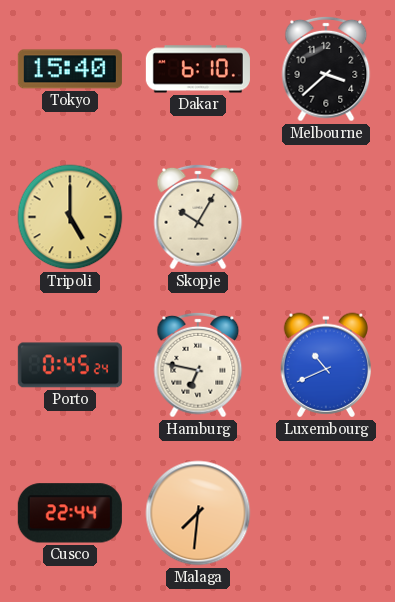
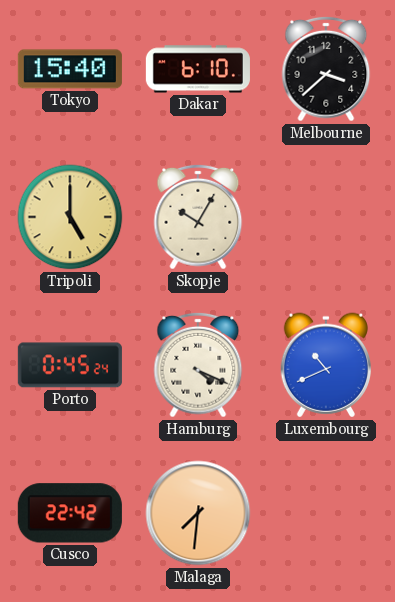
Hamburg: 6:47 -> 4:19 (198, 365)
Cusco: 22:44 -> 22:42 (70, 513)
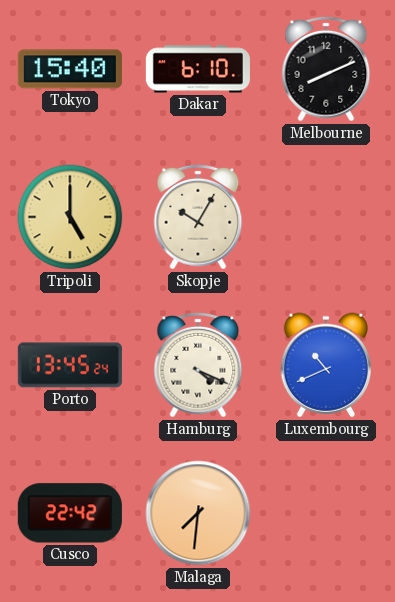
Melbourne: 3:38 -> 8:11 (326, 69)
Porto: 0:45 -> 13:45 (70, 365)
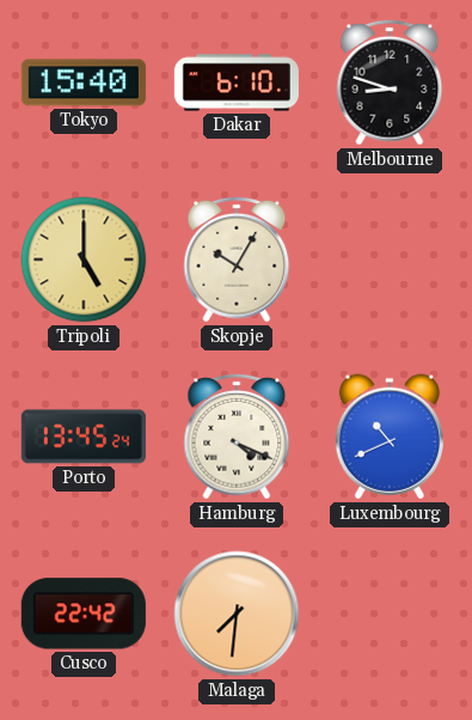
Melbourne: 8:11 -> 8:48 (390, 83)
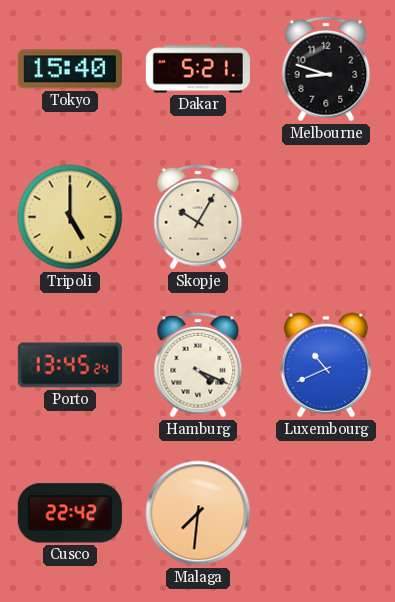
Dakar: 6:10 -> 5:21 (198, 69)
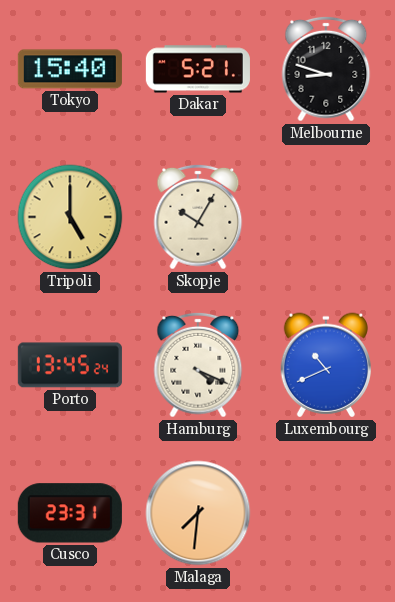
Cusco: 22:42 -> 23:31 (70, 513)
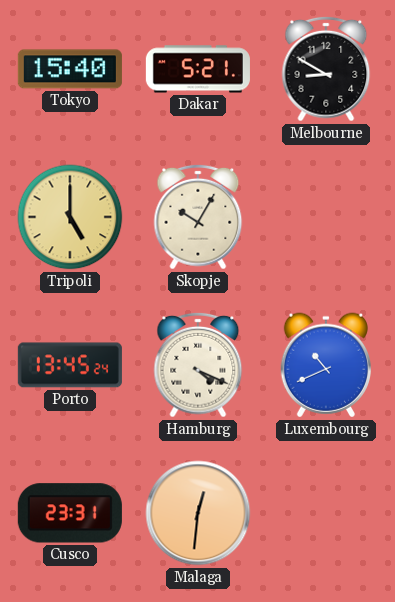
Melbourne: 8:48 -> 8:50 (326, 69)
Malaga: 7:31 -> 12:31 (198, 513)
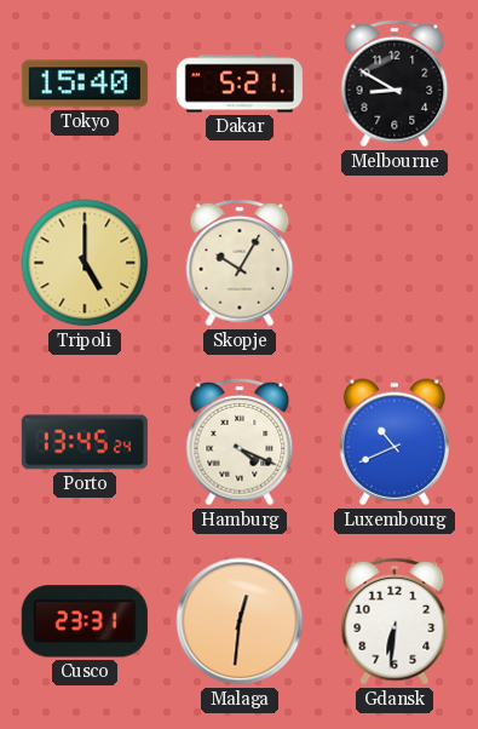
Gdansk: none -> 6:31 (395, 621)
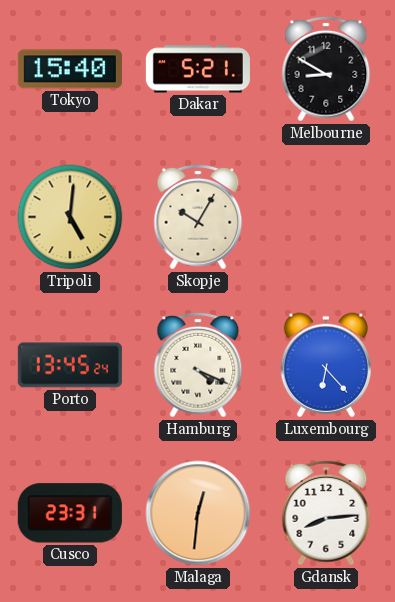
Tripoli: 5:00 -> 5:01 (70, 217)
Luxembourg: 10:41 -> 6:23 (326, 365)
Gdansk: 6:31 -> 8:14 (326, 513)
